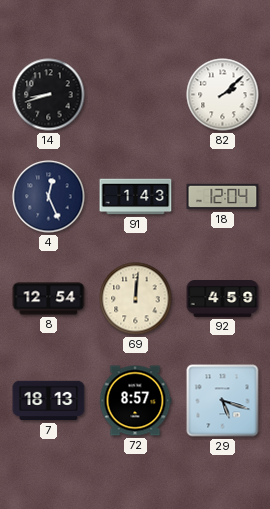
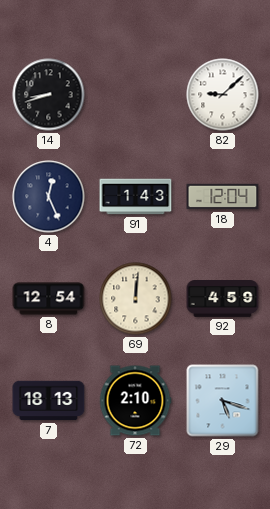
82: 2:08 -> 9:08 (223, 95)
72: 8:57 -> 2:10 (135, 401)
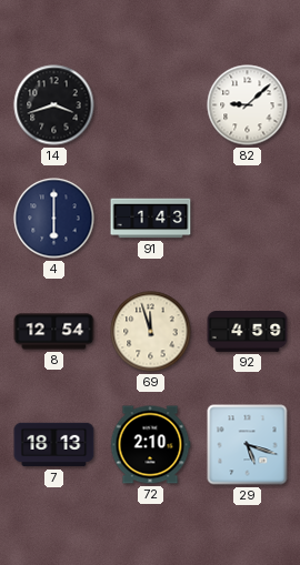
14: 8:42 -> 3:42 (54, 105)
4: 12:26 -> 6:00 (54, 219)
18: 12:04 -> none (223, 197)
69: 12:01 -> 11:57 (151, 332)
